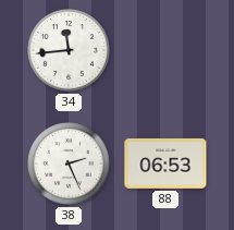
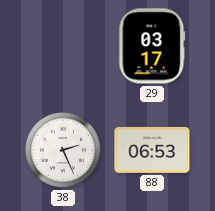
34: 11:44 -> none (70, 51)
29: none -> 03:17 (152, 46)
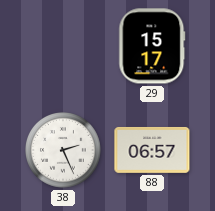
29: 03:17 -> 15:17 (152, 46)
88: 06:53 -> 06:57 (152, 150)
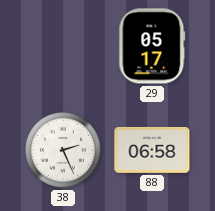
29: 15:17 -> 05:17 (152, 46)
88: 06:57 -> 06:58 (152, 150)
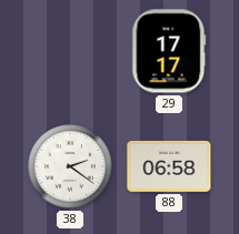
29: 05:17 -> 17:17 (169, 51)
38: 2:26 -> 2:21 (71, 167)
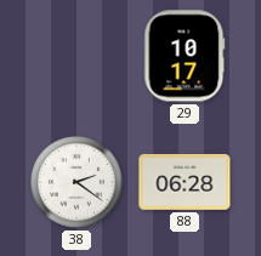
29: 17:17 -> 10:17 (185, 56)
88: 06:58 -> 06:28 (185, 182)
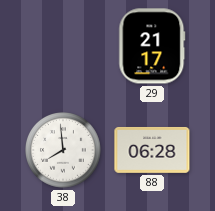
29: 10:17 -> 21:17 (152, 46)
38: 2:21 -> 7:59 (64, 151)
